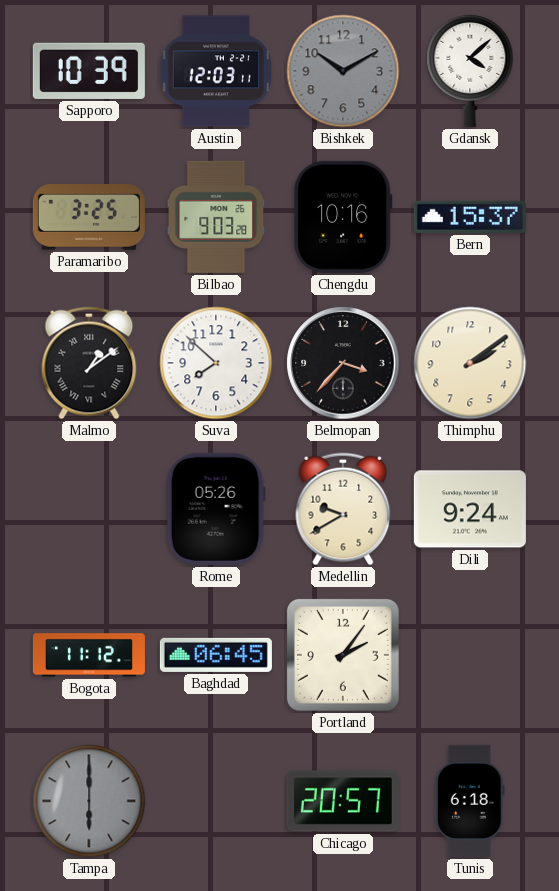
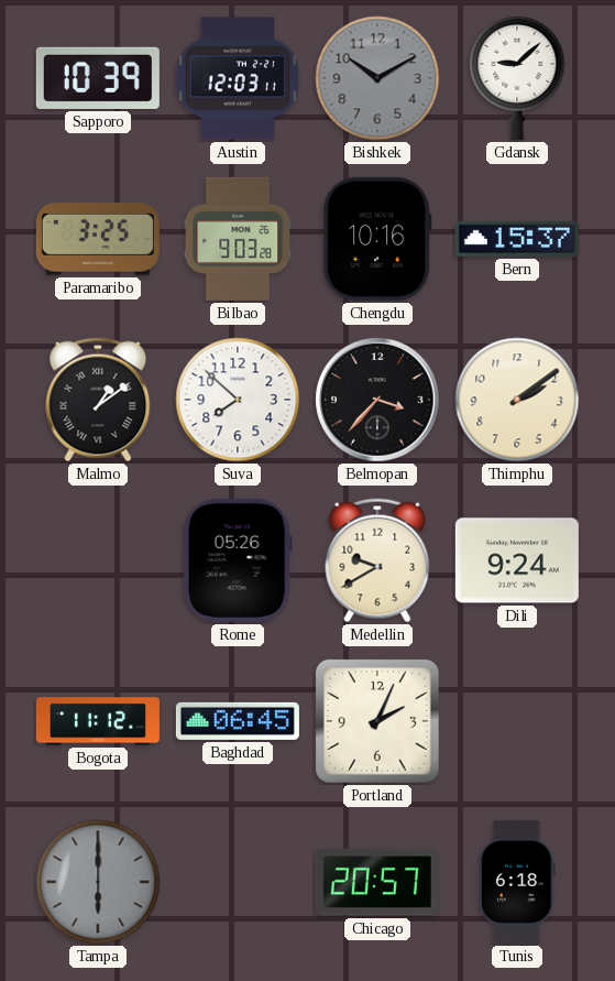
Gdansk: 4:08 -> 9:08 (517, 77)
Portland: 2:06 -> 2:04 (377, 721)
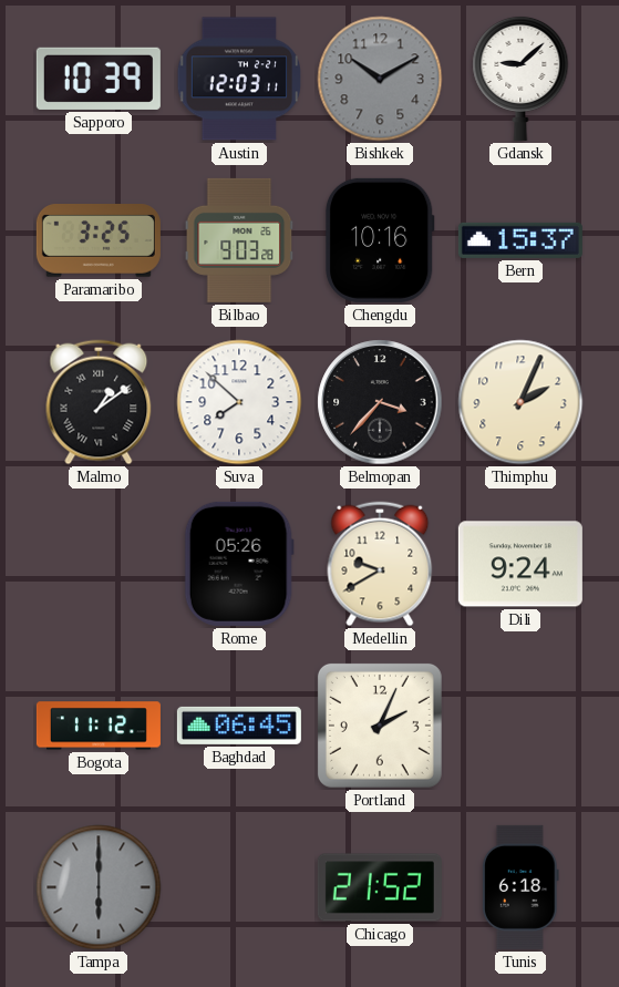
Thimphu: 2:09 -> 2:04 (520, 402)
Chicago: 20:57 -> 21:52 (380, 887)
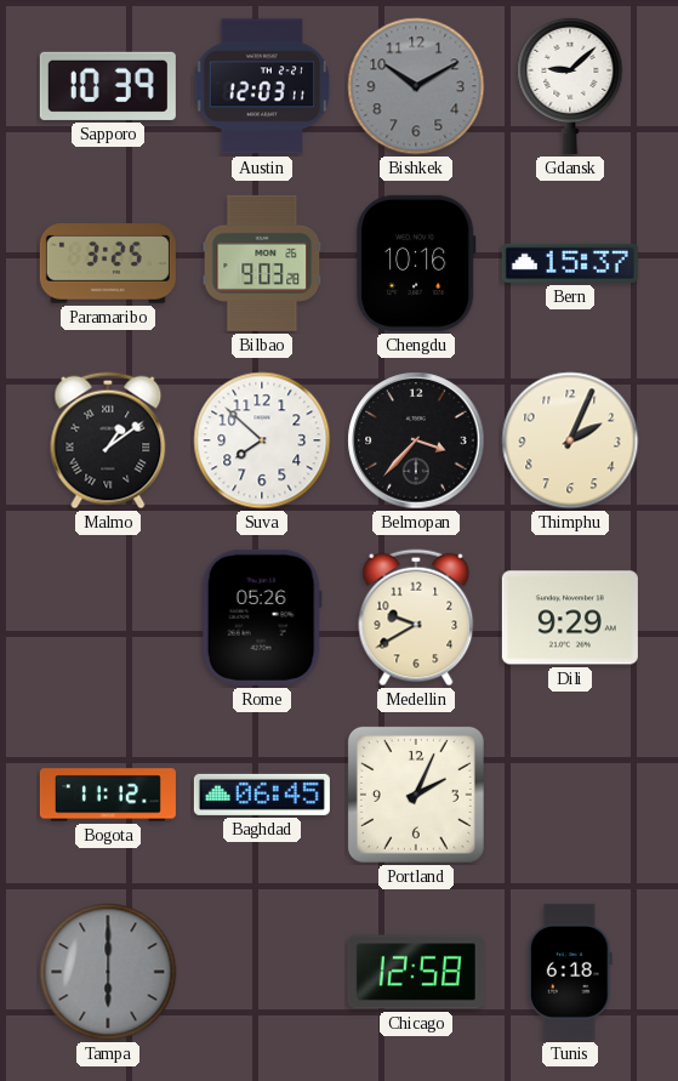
Dili: 9:24 -> 9:29 (570, 618)
Chicago: 21:52 -> 12:58 (416, 972)
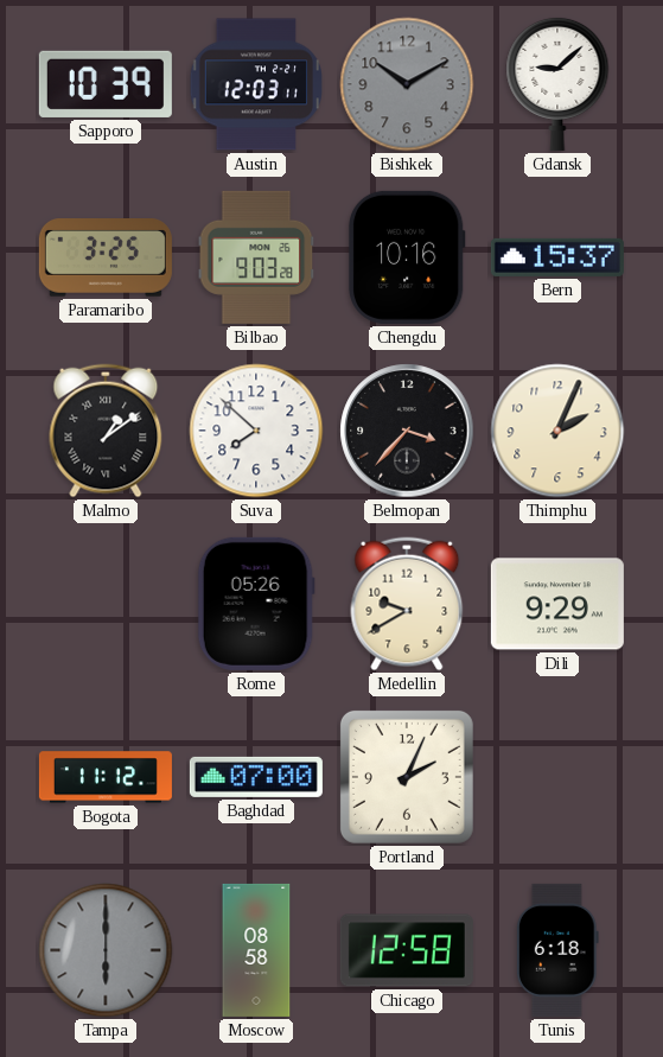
Baghdad: 06:45 -> 07:00 (256, 777)
Moscow: none -> 08:58 (256, 950)
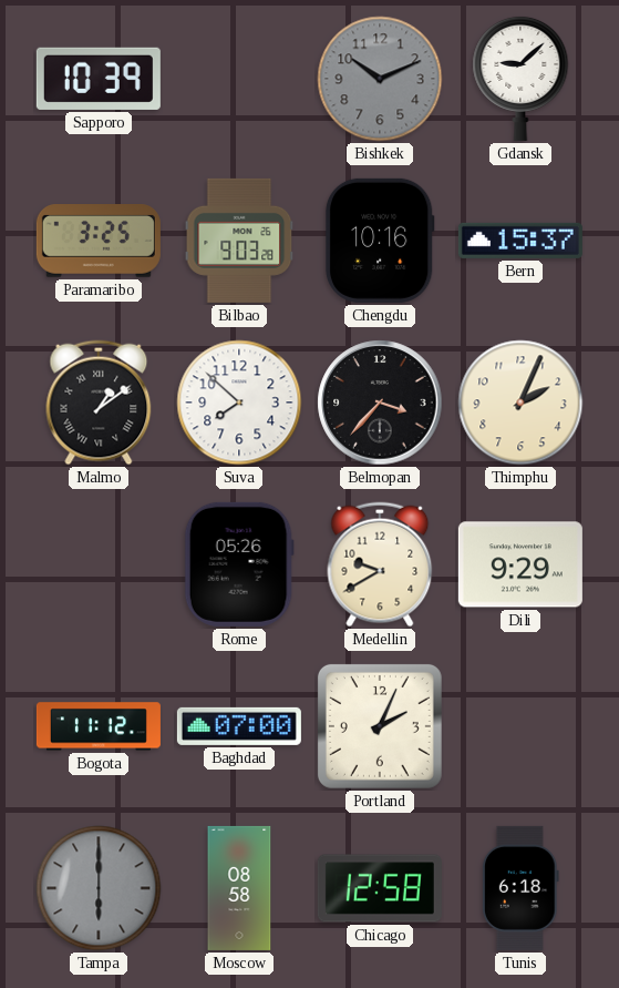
Austin: 12:03 -> none (256, 84)
Bishkek: 10:10 -> 10:11 (380, 79)
